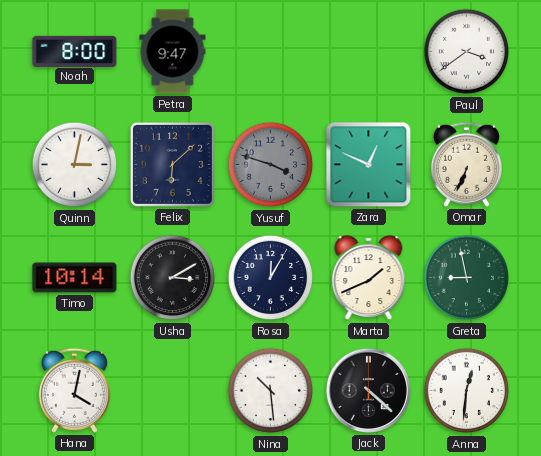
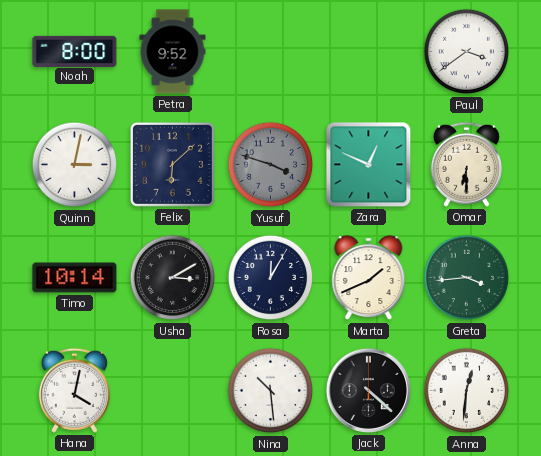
Petra: 9:47 -> 9:52 (173, 52)
Omar: 6:34 -> 6:30 (466, 164)
Greta: 8:58 -> 3:44 (467, 278)
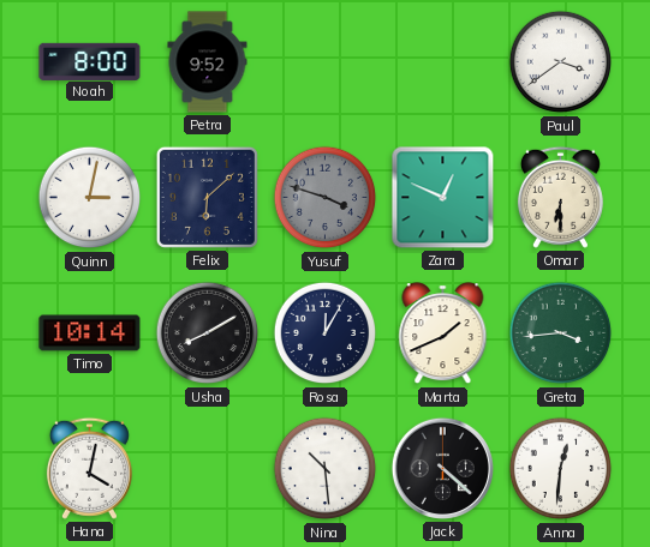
Usha: 3:10 -> 8:10 (208, 333)
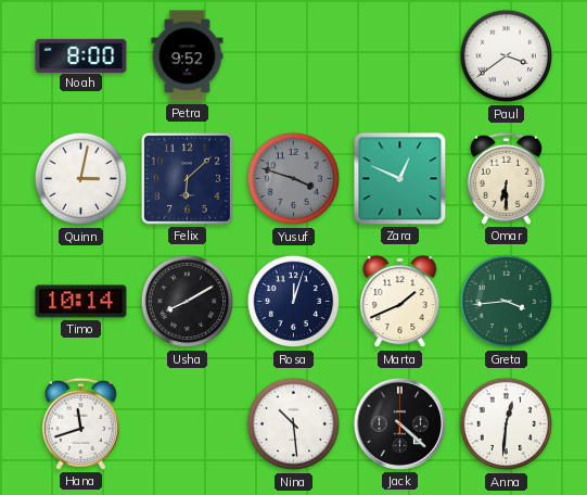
Rosa: 12:05 -> 12:03 (294, 302)
Hana: 4:02 -> 11:42 (80, 423)
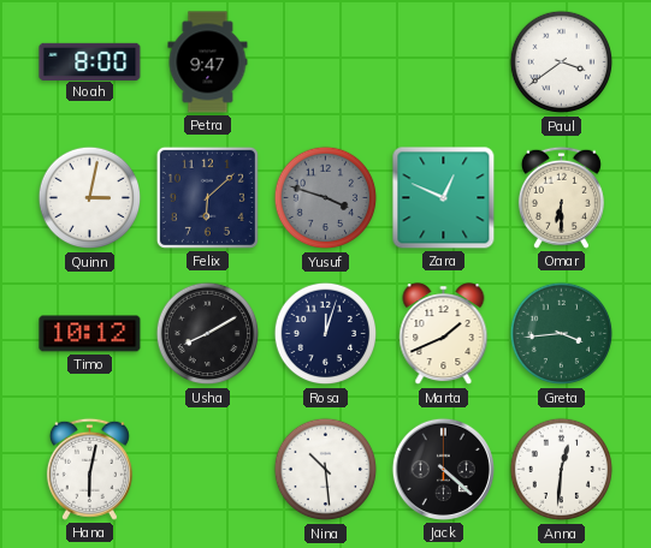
Petra: 9:52 -> 9:47 (208, 62)
Timo: 10:14 -> 10:12 (90, 334)
Hana: 11:42 -> 6:02 (89, 469)
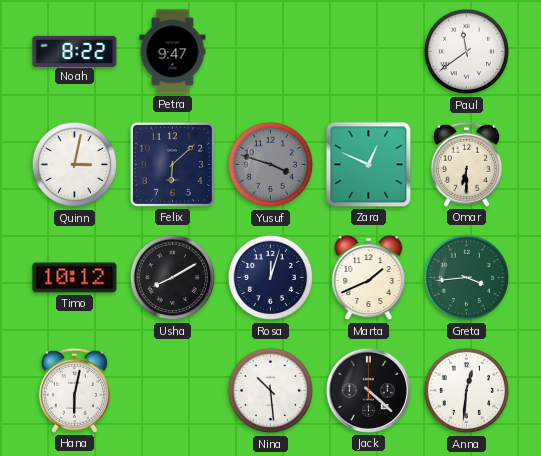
Noah: 8:00 -> 8:22 (75, 51)
Paul: 3:39 -> 11:39 (467, 52)
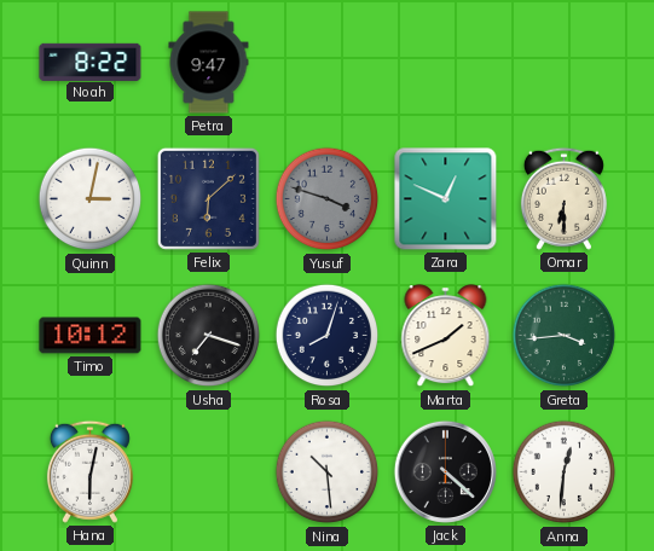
Paul: 11:39 -> none (467, 52)
Usha: 8:10 -> 7:18 (209, 336)
Rosa: 12:03 -> 8:03 (328, 336)
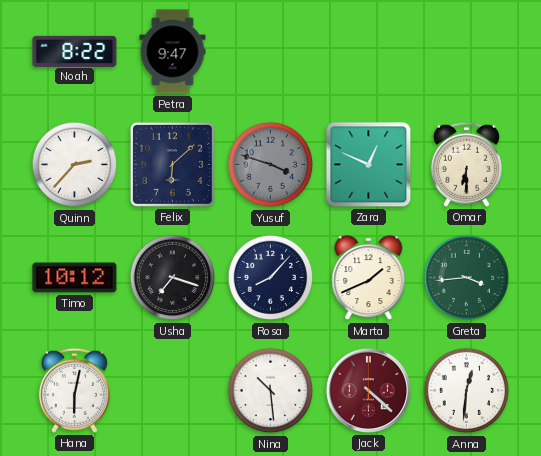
Quinn: 3:02 -> 2:37 (75, 165)
Rosa: 8:03 -> 8:07 (271, 278)
Jack dial: black -> burgundy (368, 390)
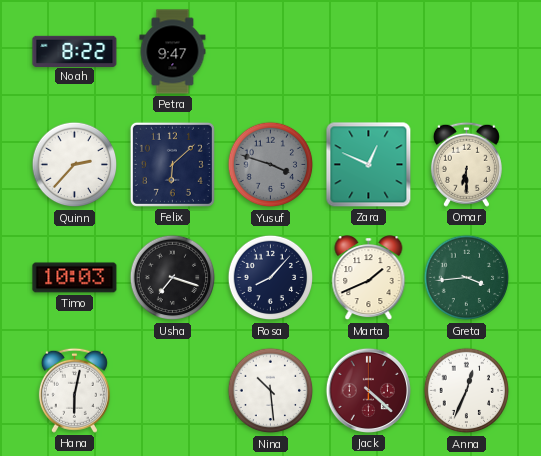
Timo: 10:12 -> 10:03 (75, 278)
Anna: 12:31 -> 12:34 (467, 391)
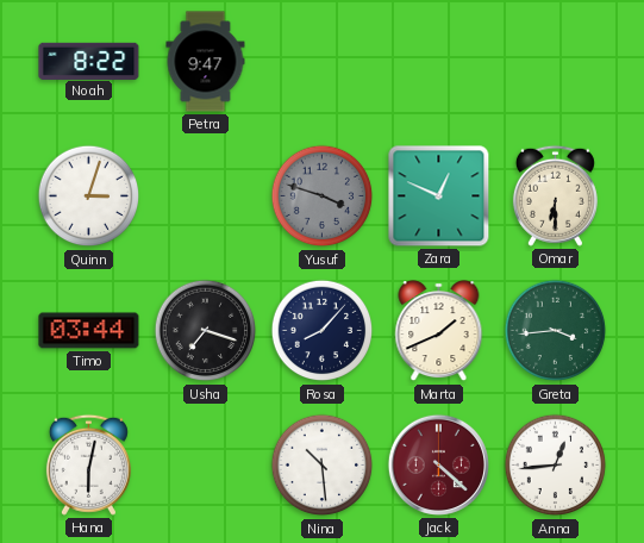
Quinn: 2:37 -> 3:03 (89, 196)
Felix: 6:08 -> none (172, 164)
Timo: 10:03 -> 03:44 (89, 331)
Anna: 12:34 -> 12:44 (556, 466)
